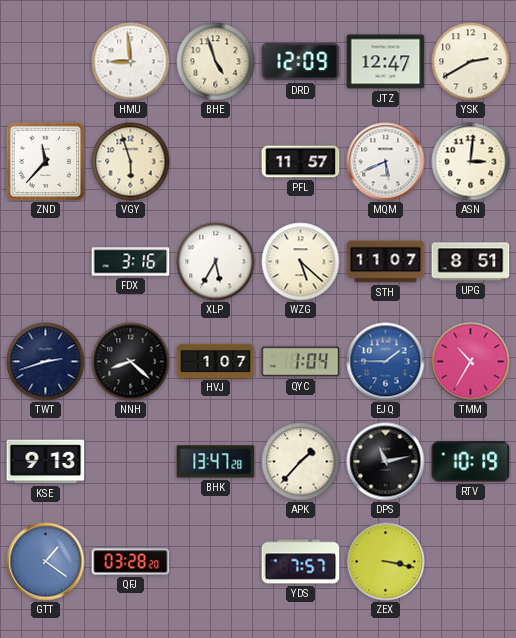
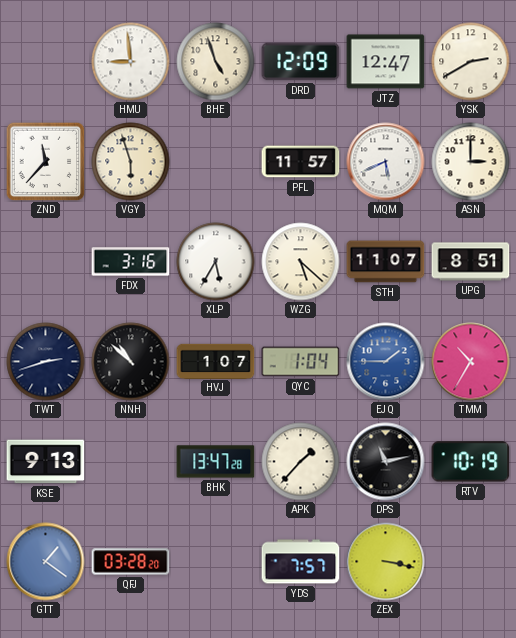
ASN: 3:01 -> 3:00 (471, 162)
NNH: 8:22 -> 10:52 (131, 362)
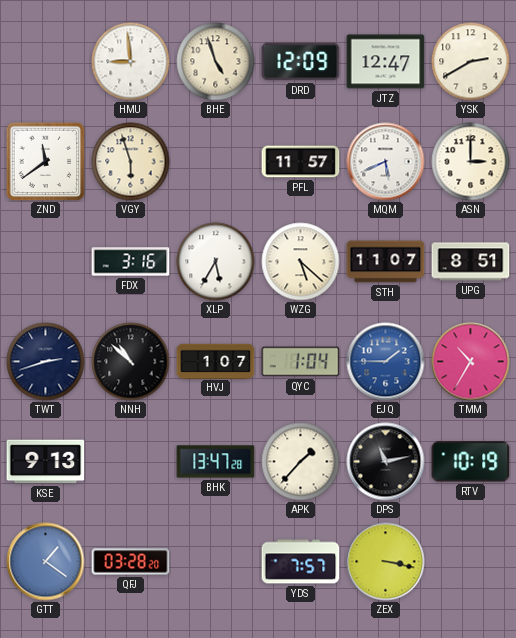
ZND: 11:37 -> 11:39 (45, 161)
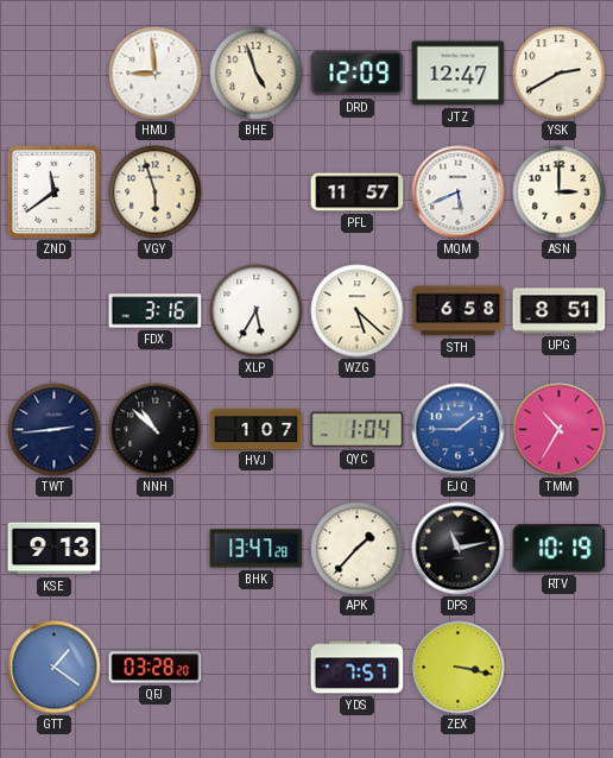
STH: 11:07 -> 6:58 (459, 311)
TWT: 2:42 -> 2:44 (55, 430)
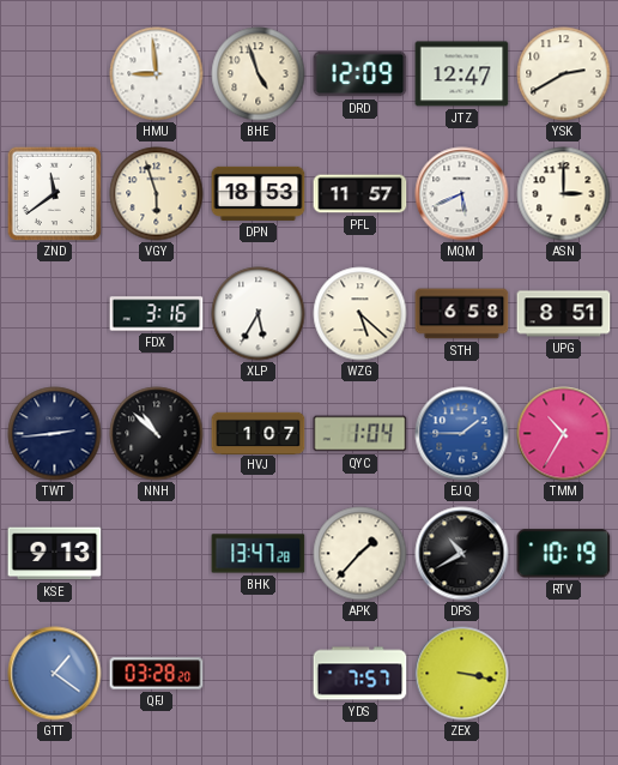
DPN: none -> 18:53 (259, 193)
DPS: 11:13 -> 10:40 (462, 554)
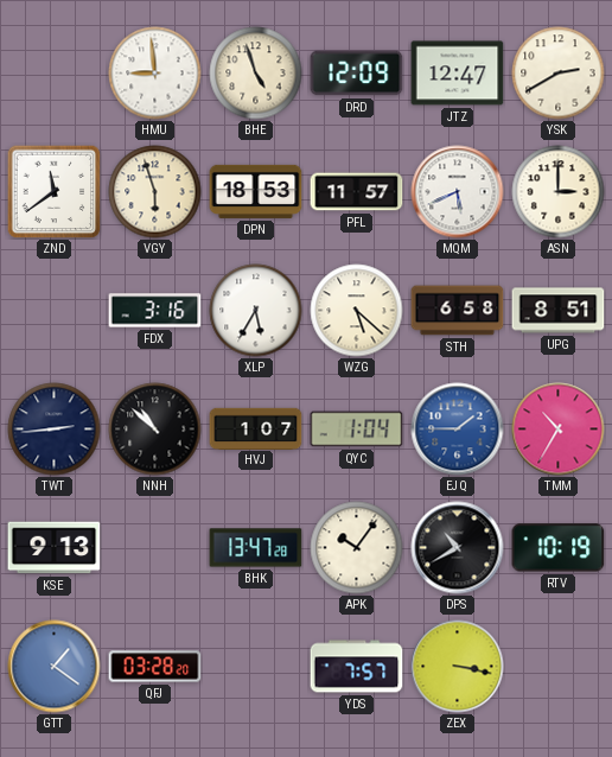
APK: 1:37 -> 10:06 (357, 548)
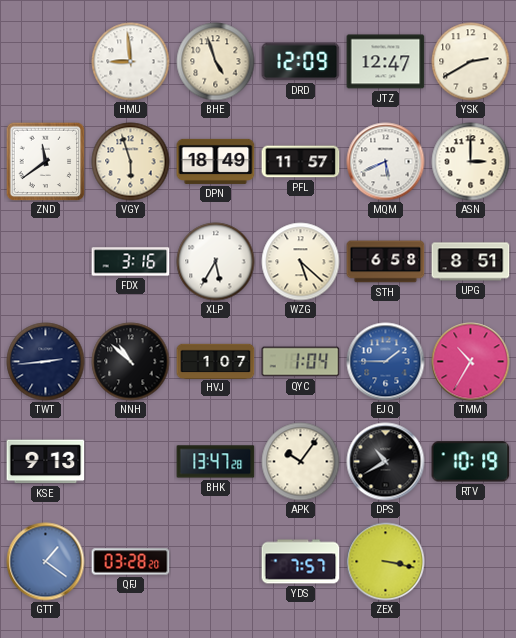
DPN: 18:53 -> 18:49 (216, 161)
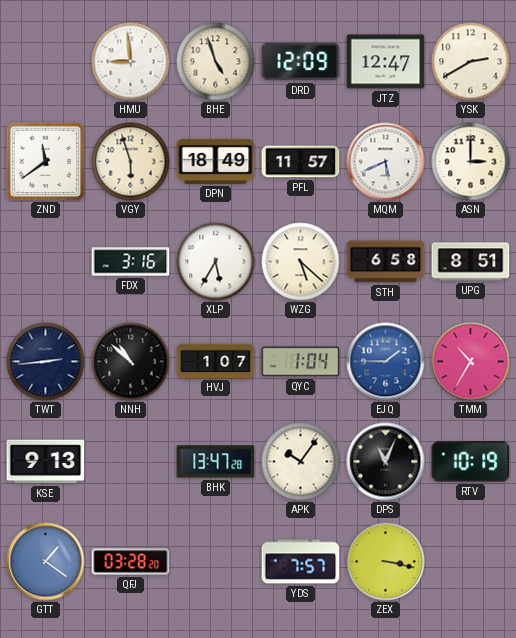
DPS: 10:40 -> 11:04 (386, 462)
